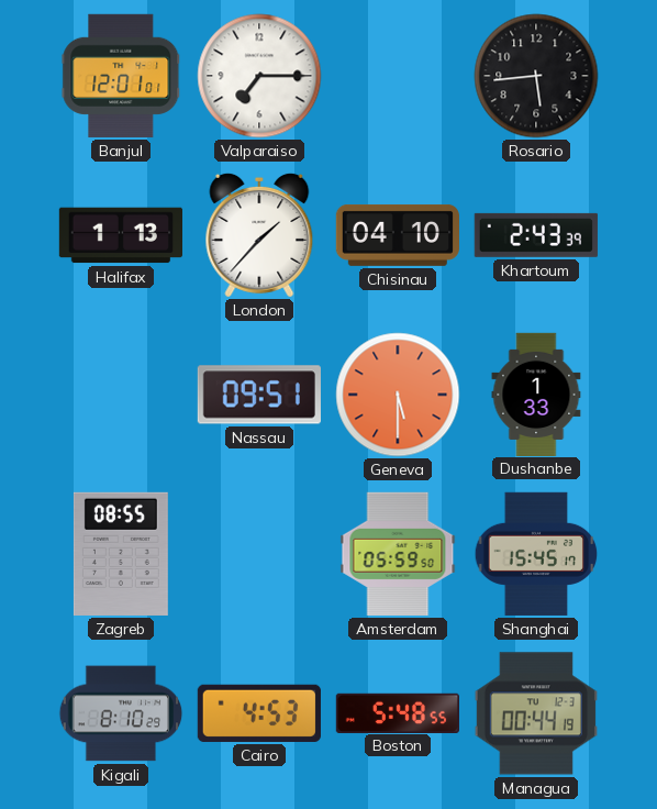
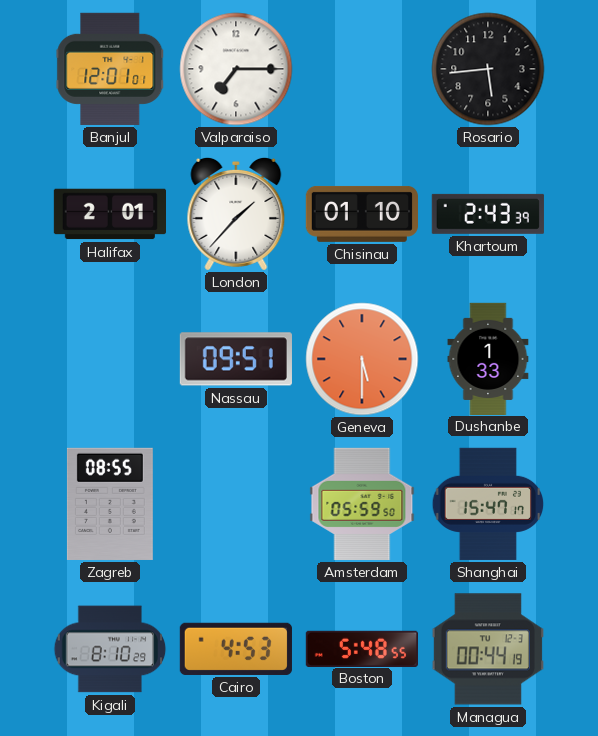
Halifax: 1:13 -> 2:01 (109, 214)
Chisinau: 04:10 -> 01:10 (361, 214)
Shanghai: 15:45 -> 15:47 (488, 504)
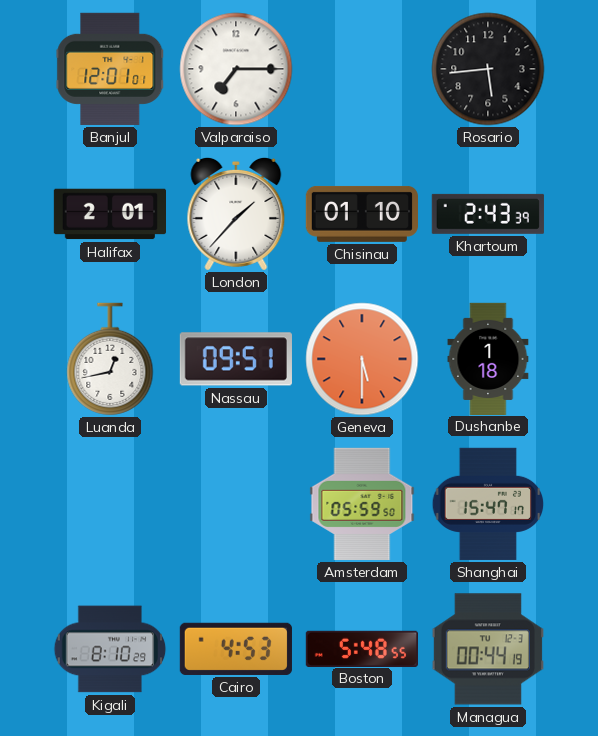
Luanda: none -> 12:43 (110, 359)
Dushanbe: 1:33 -> 1:18 (488, 358)
Zagreb: 08:55 -> none (110, 504)
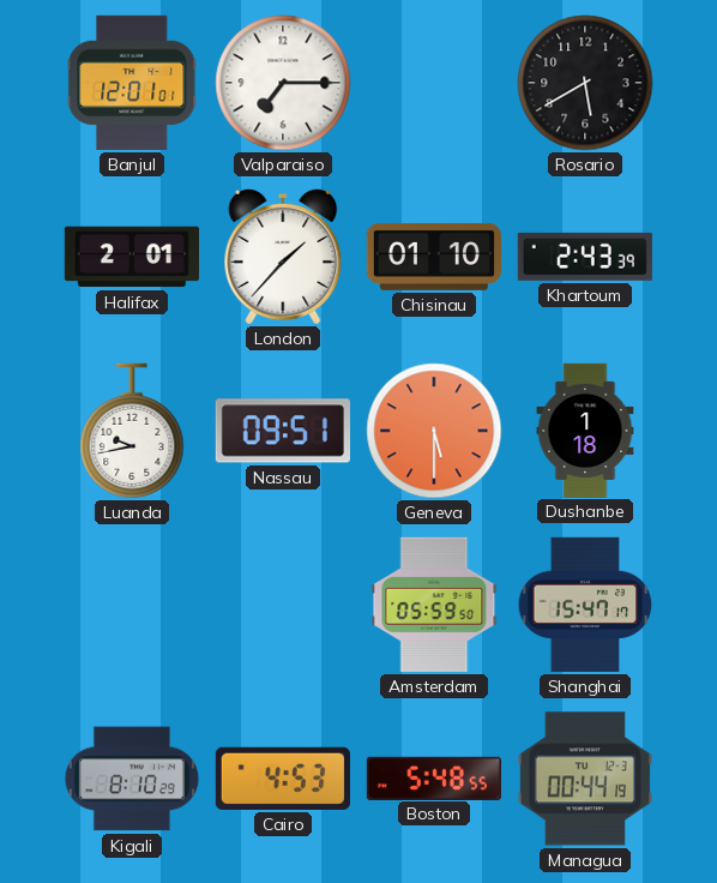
Rosario: 5:44 -> 5:40 (585, 83)
Luanda: 12:43 -> 9:43 (132, 431)
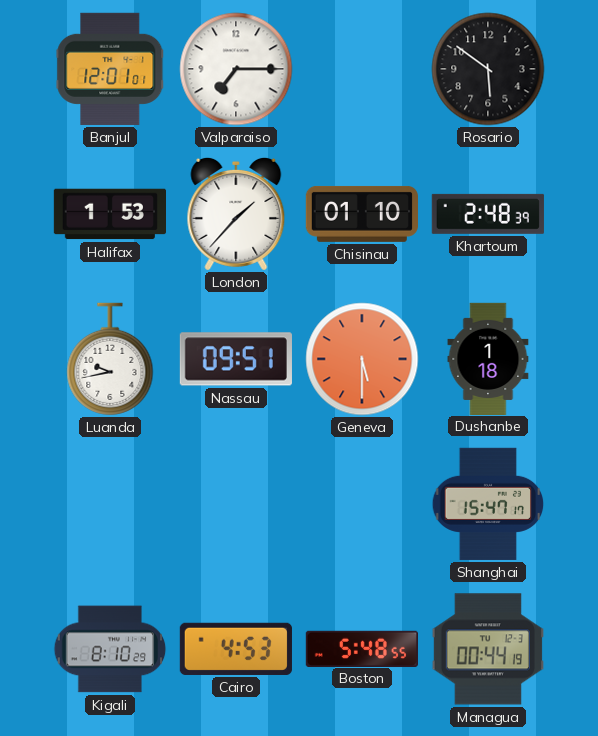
Rosario: 5:40 -> 5:51 (488, 69)
Halifax: 2:01 -> 1:53 (109, 214)
Khartoum: 2:43 -> 2:48 (488, 214)
Amsterdam: 05:59 -> none (434, 605)
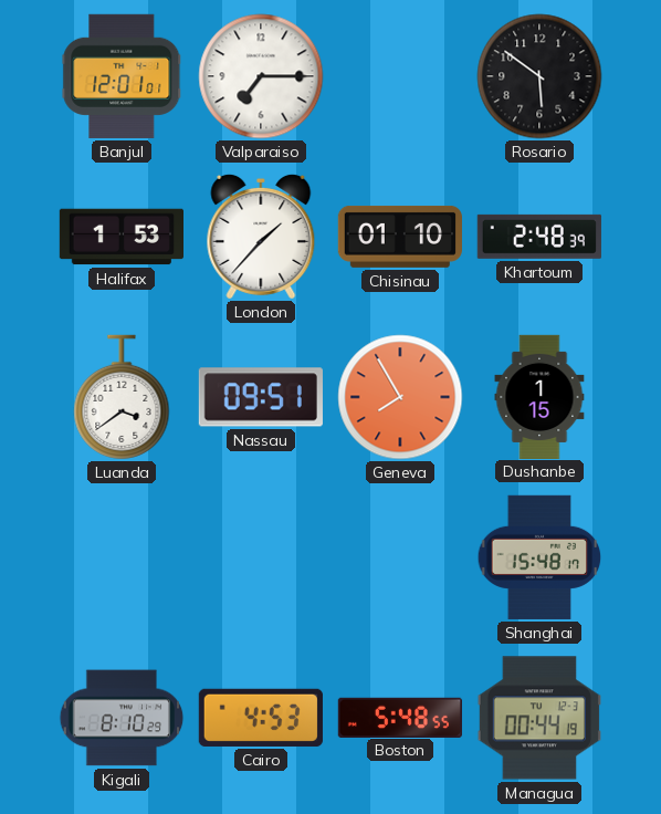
Luanda: 9:43 -> 3:39 (122, 397)
Geneva: 5:30 -> 7:55 (400, 397)
Dushanbe: 1:18 -> 1:15 (539, 396)
Shanghai: 15:47 -> 15:48 (539, 557)
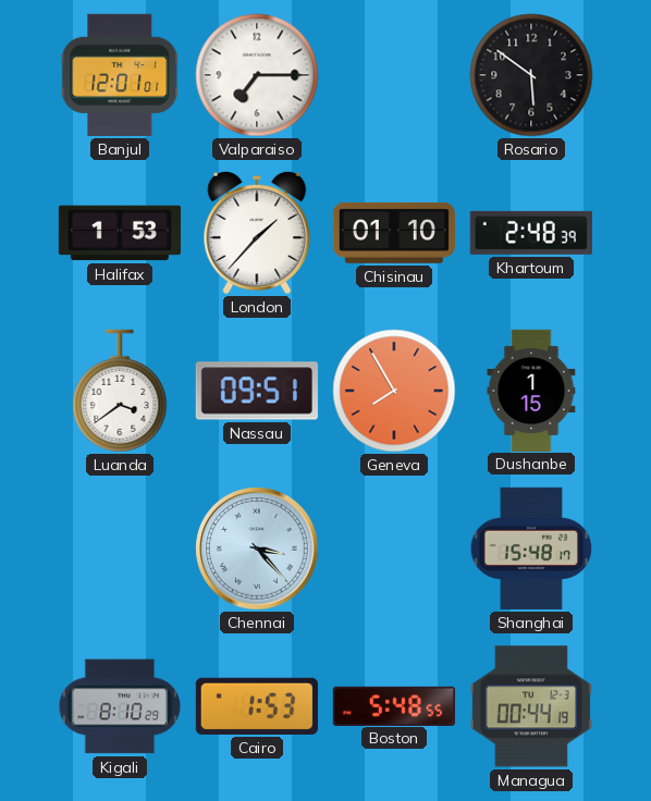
Chennai: none -> 3:23 (257, 549)
Cairo: 4:53 -> 1:53 (257, 706)
